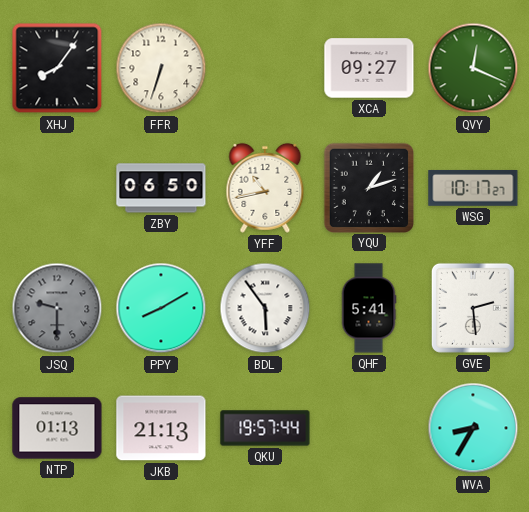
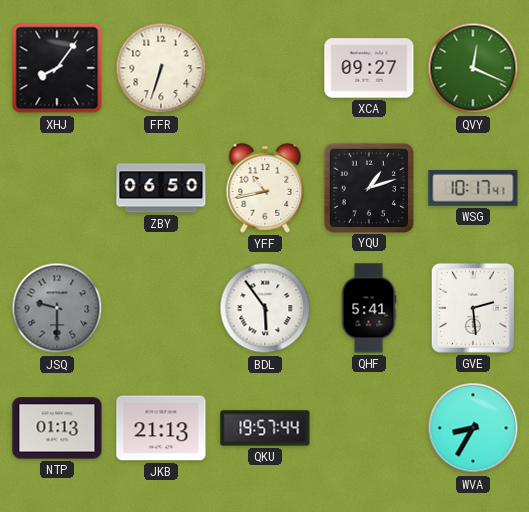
WSG: 10:17:27 -> 10:17:41 (473, 188)
PPY: 8:10 -> none (161, 308)
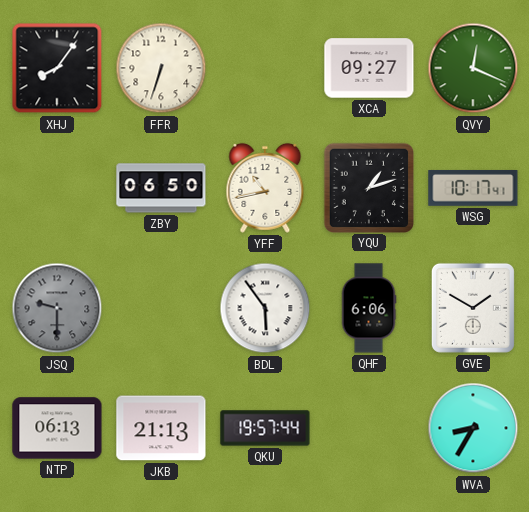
QHF: 5:41 -> 6:06 (369, 308)
GVE: 2:29 -> 1:50 (473, 308)
NTP: 01:13 -> 06:13 (57, 428)
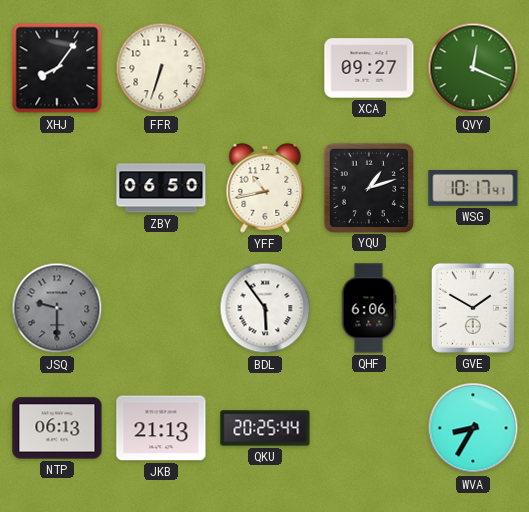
QKU: 19:57 -> 20:25 (265, 428)
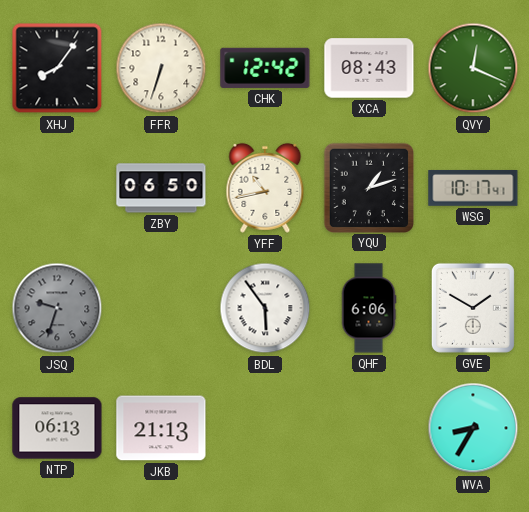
CHK: none -> 12:42 (265, 68)
XCA: 09:27 -> 08:43 (369, 68)
JSQ: 9:30 -> 9:33 (57, 308)
QKU: 20:25 -> none (265, 428)
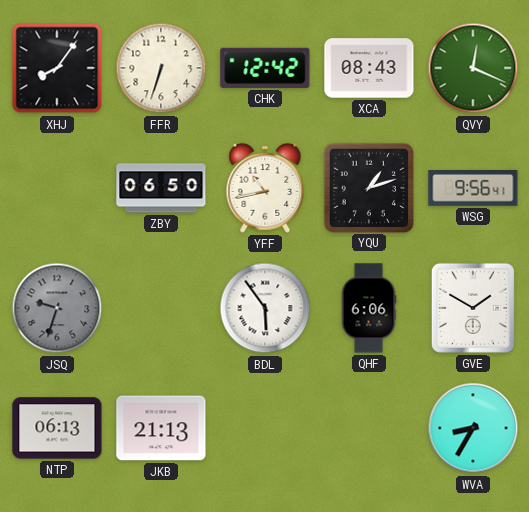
WSG: 10:17 -> 9:56 (473, 188)
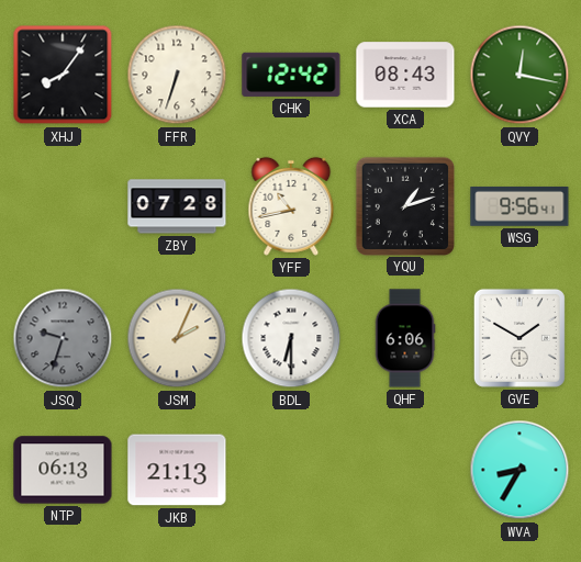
QVY: 12:19 -> 12:17 (519, 75)
ZBY: 06:50 -> 07:28 (177, 206)
JSM: none -> 2:04 (177, 338)
BDL: 5:54 -> 6:30 (291, 338)
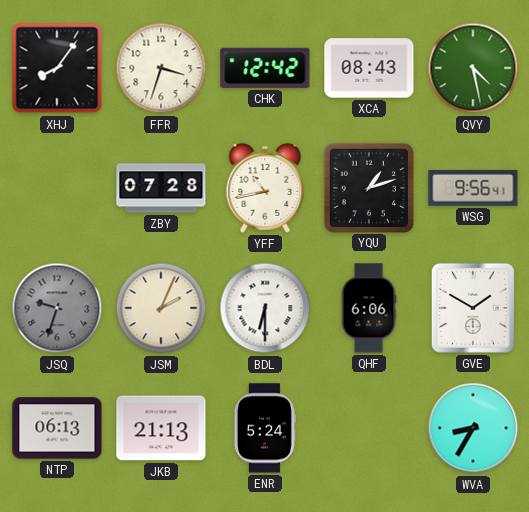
FFR: 6:33 -> 3:33 (161, 68)
QVY: 12:17 -> 4:28 (473, 68)
ENR: none -> 5:24 (264, 428)
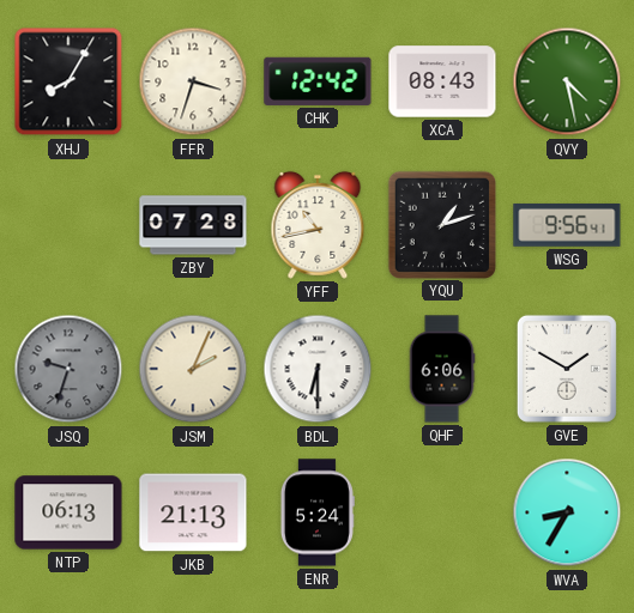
XHJ: 8:06 -> 8:05 (68, 81)
